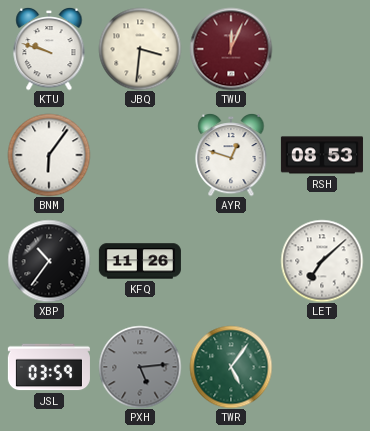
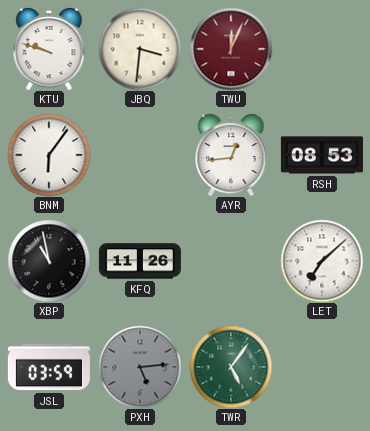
AYR: 12:48 -> 12:44 (231, 155)
XBP: 10:36 -> 10:58 (49, 261)
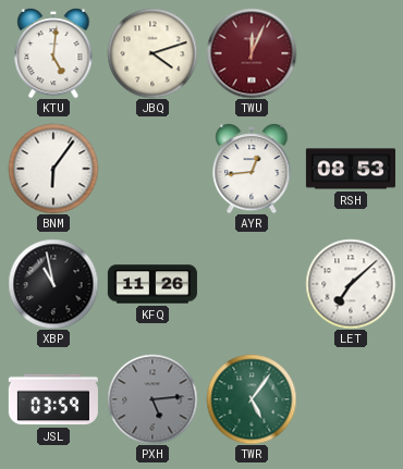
KTU: 9:48 -> 5:01 (53, 53)
JBQ: 3:31 -> 4:12 (152, 53)
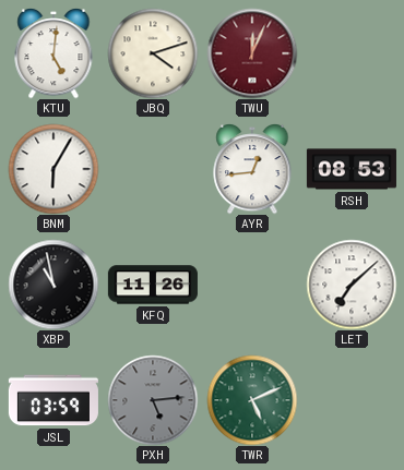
BNM: 6:06 -> 6:05 (54, 169)
TWR: 5:06 -> 5:11 (252, 400)
